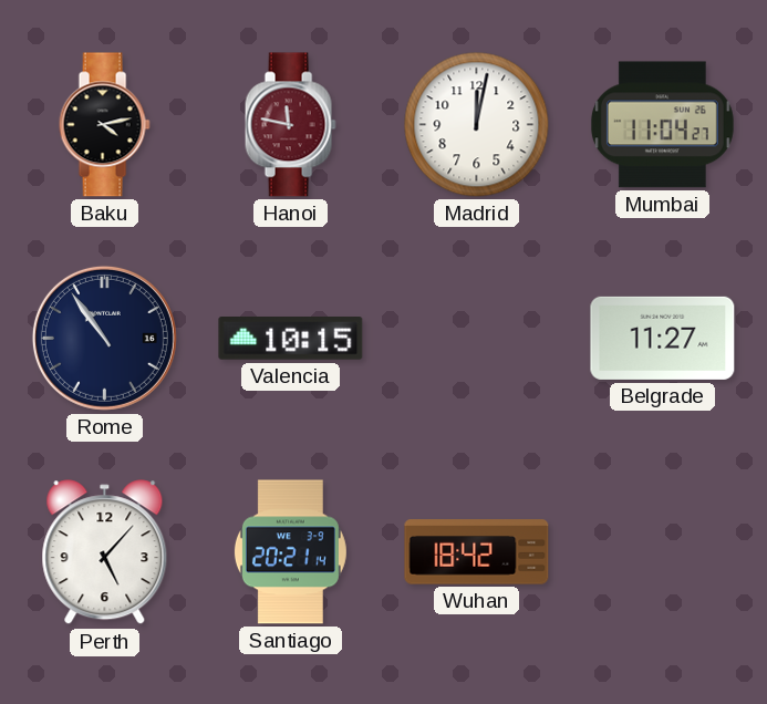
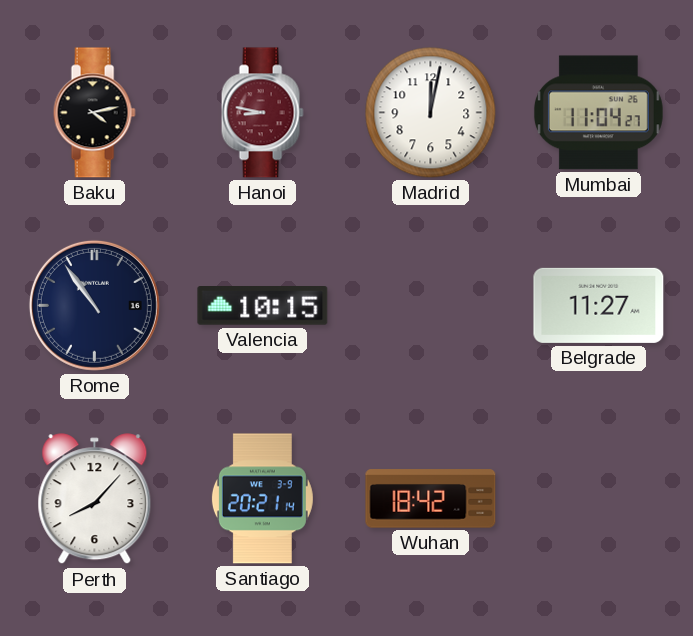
Hanoi: 11:47 -> 8:47 (262, 113)
Perth: 5:07 -> 8:07 (95, 499)
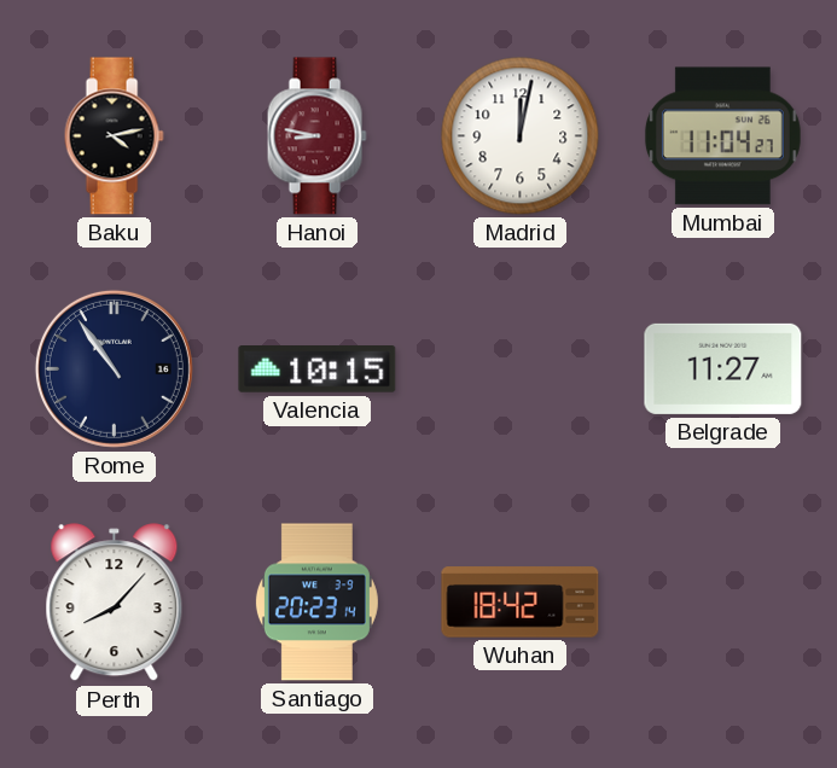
Santiago: 20:21 -> 20:23 (316, 603)
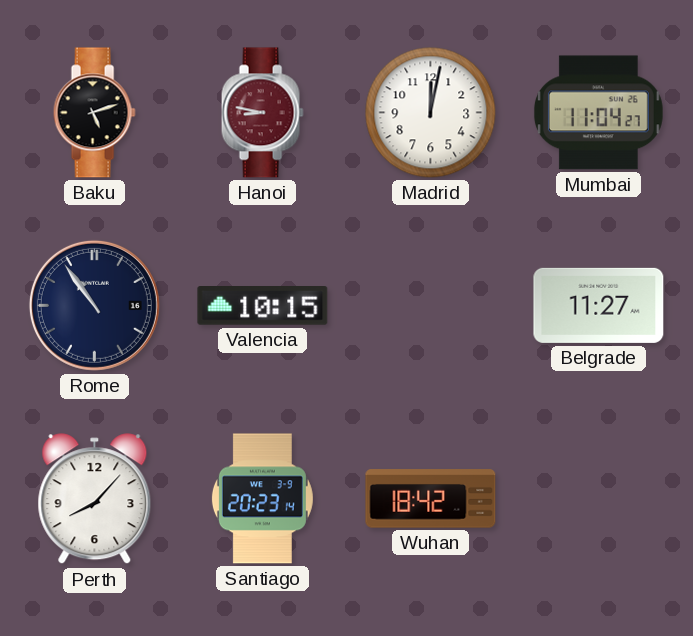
Baku: 4:13 -> 5:12 (94, 113)
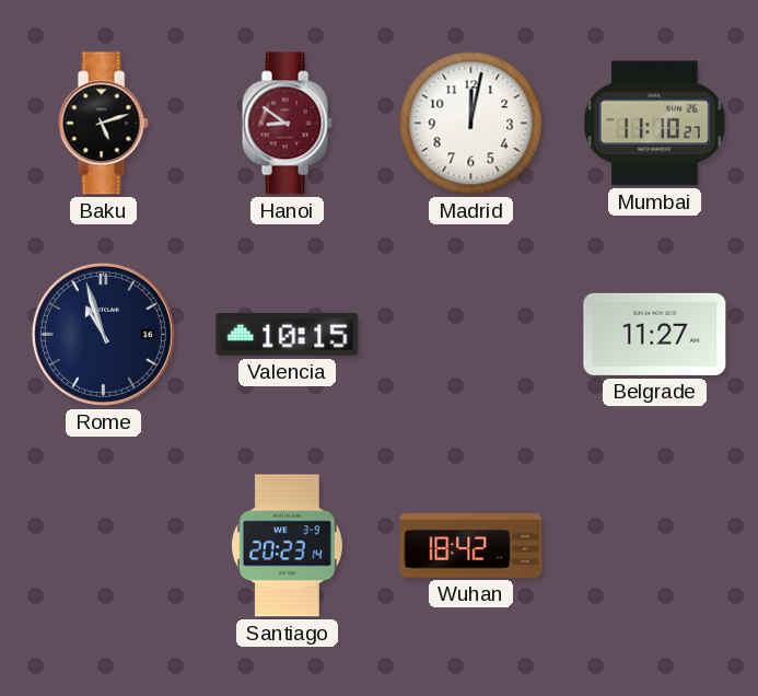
Hanoi: 8:47 -> 8:51 (287, 124)
Mumbai: 11:04 -> 11:10 (654, 124)
Rome: 10:54 -> 10:57 (103, 334)
Perth: 8:07 -> none (95, 499)
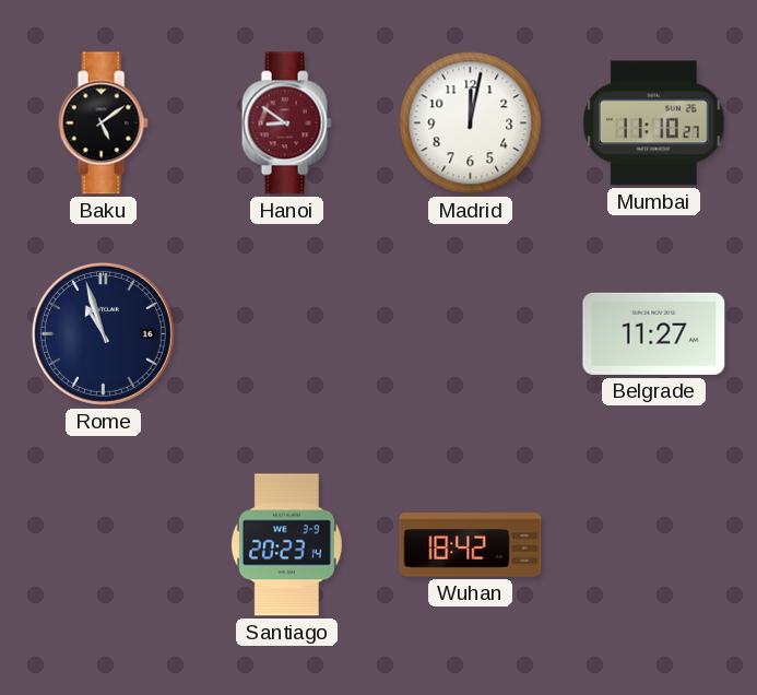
Baku: 5:12 -> 5:09 (103, 123)
Valencia: 10:15 -> none (288, 335)
